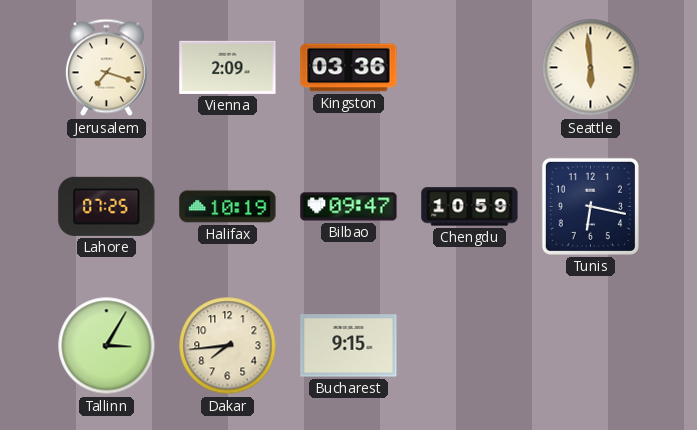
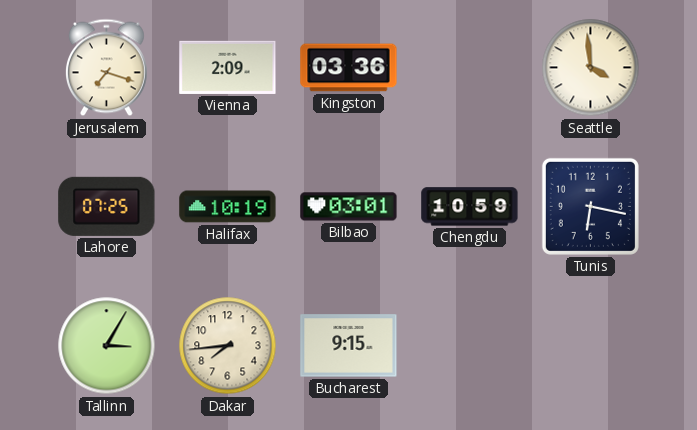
Seattle: 5:59 -> 3:59 (591, 68)
Bilbao: 09:47 -> 03:01 (349, 207)
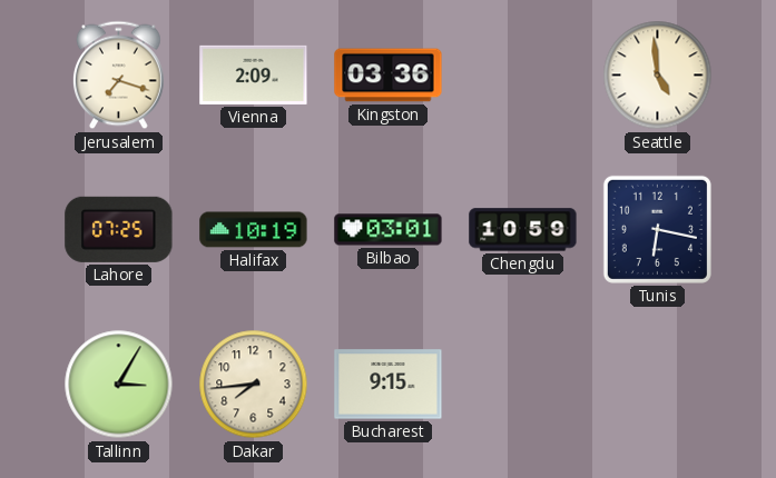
Seattle: 3:59 -> 4:59 (658, 76)
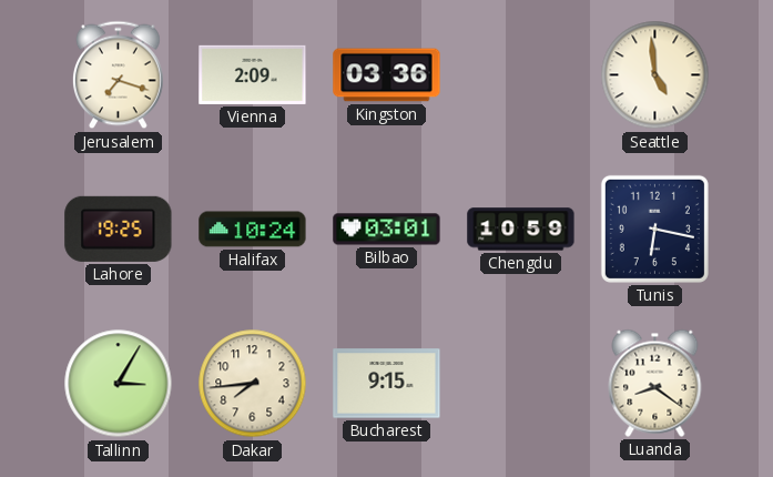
Lahore: 07:25 -> 19:25 (119, 229)
Halifax: 10:19 -> 10:24 (253, 230)
Luanda: none -> 8:21 (655, 383)
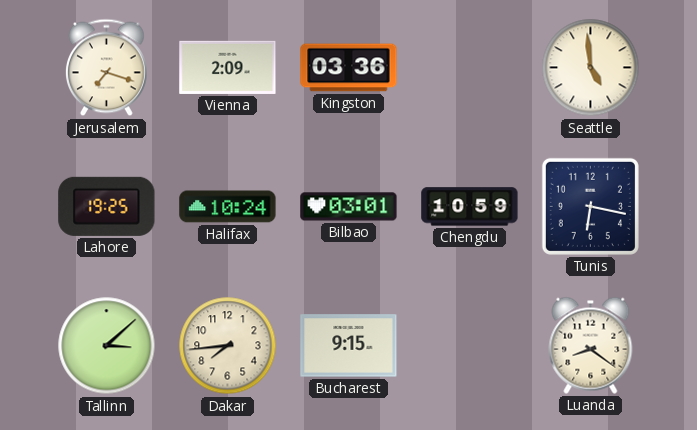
Tallinn: 3:05 -> 3:08 (107, 346)
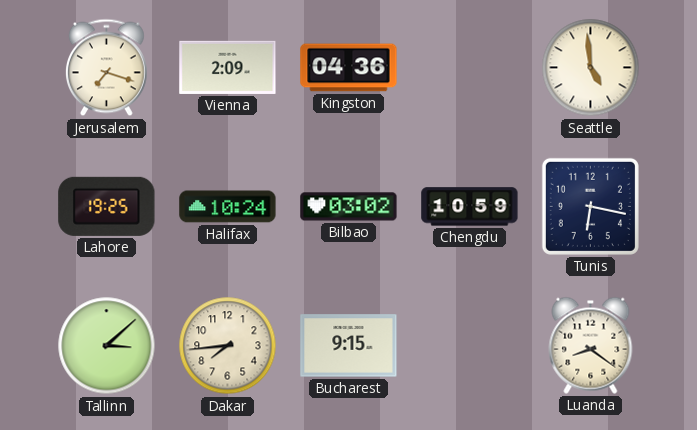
Kingston: 03:36 -> 04:36 (349, 68)
Bilbao: 03:01 -> 03:02 (349, 207)
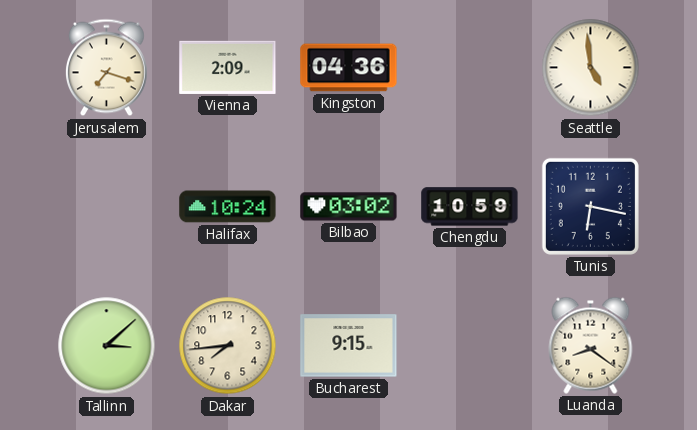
Lahore: 19:25 -> none (107, 206)
